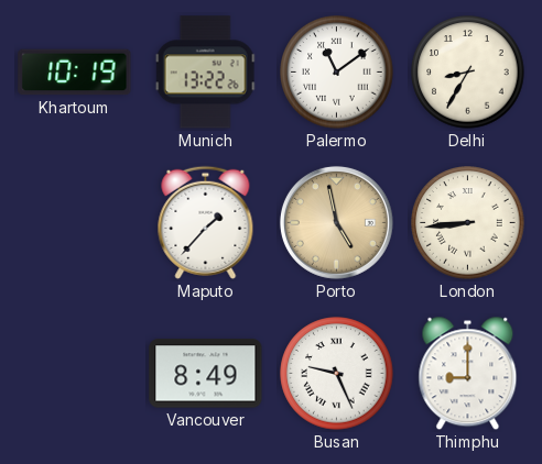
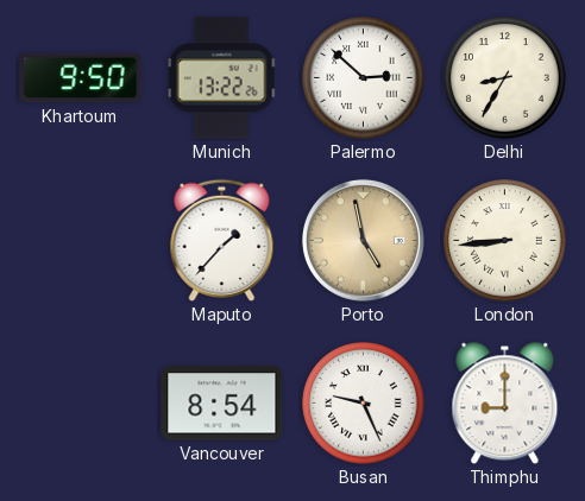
Khartoum: 10:19 -> 9:50 (81, 78)
Palermo: 11:09 -> 2:52 (364, 78)
Vancouver: 8:49 -> 8:54 (222, 404)
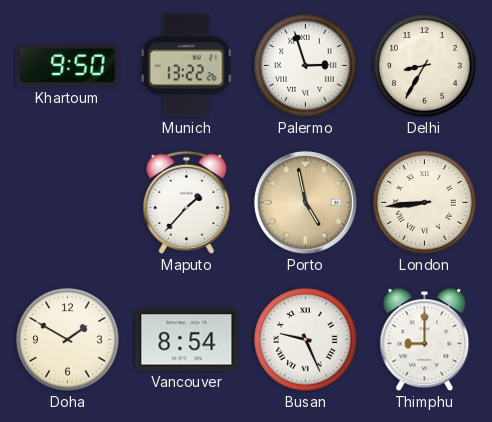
Palermo: 2:52 -> 2:57 (306, 66)
Doha: none -> 1:50 (68, 340)
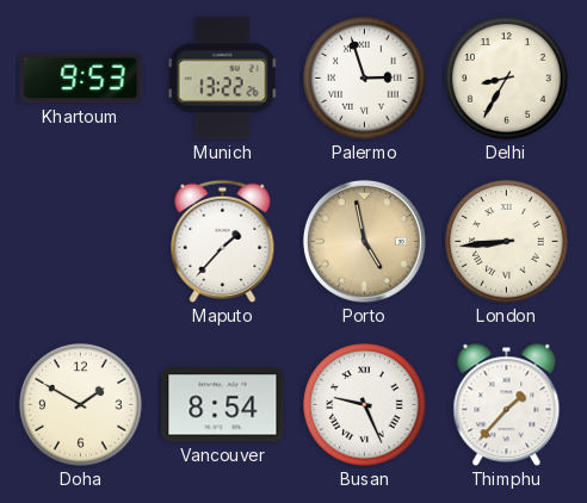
Khartoum: 9:50 -> 9:53 (81, 79)
Thimphu: 9:00 -> 1:37 (507, 405)
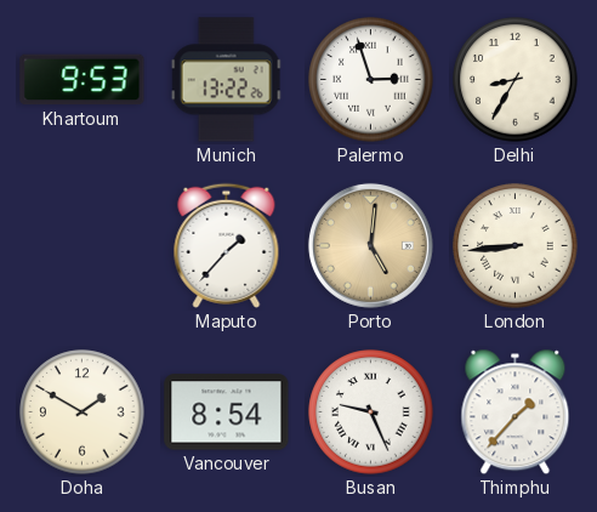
Porto: 4:58 -> 5:01 (370, 245)
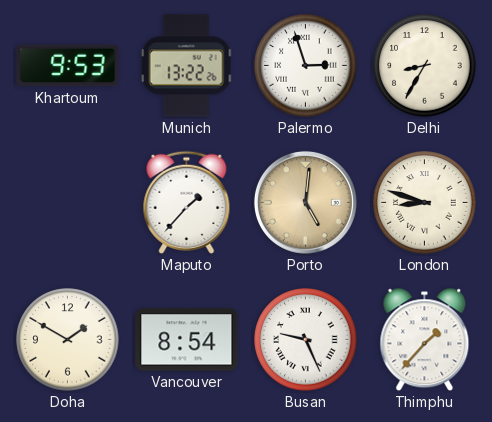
London: 8:44 -> 8:48 (425, 203)
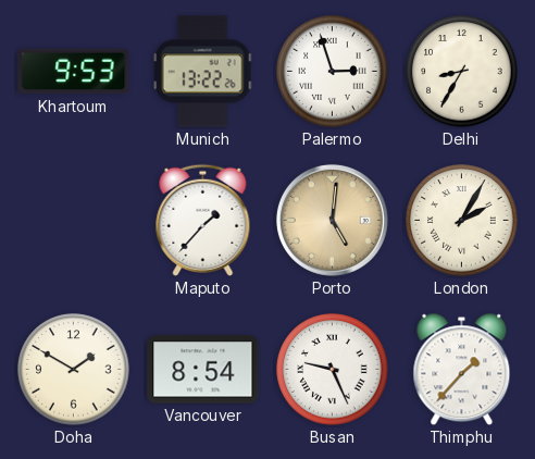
London: 8:48 -> 2:05 (462, 221)
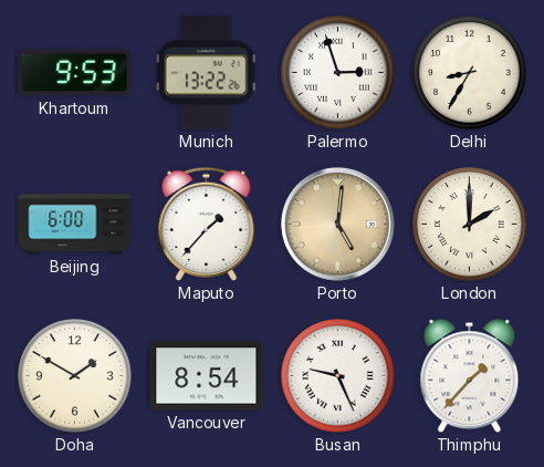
Beijing: none -> 6:00 (75, 225)
London: 2:05 -> 2:00 (470, 225)
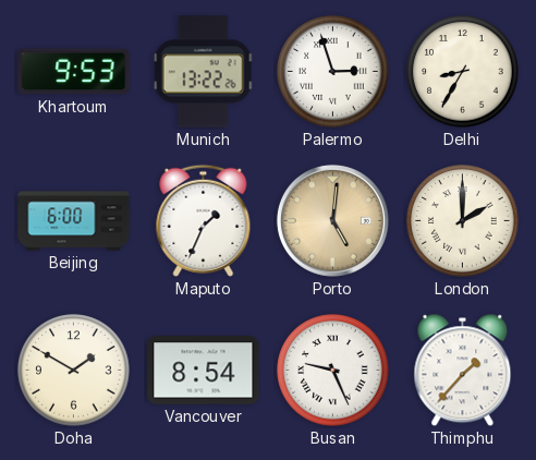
Maputo: 1:37 -> 1:34 (204, 220)
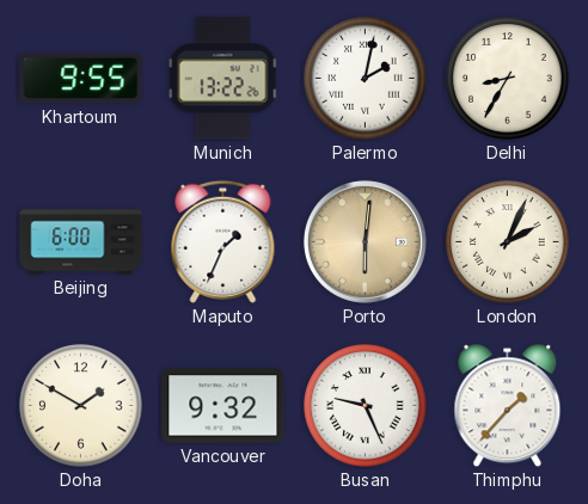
Khartoum: 9:53 -> 9:55 (81, 79)
Palermo: 2:57 -> 2:02 (366, 79)
Porto: 5:01 -> 6:01 (365, 241)
London: 2:00 -> 2:04 (508, 242)
Vancouver: 8:54 -> 9:32 (223, 406)
